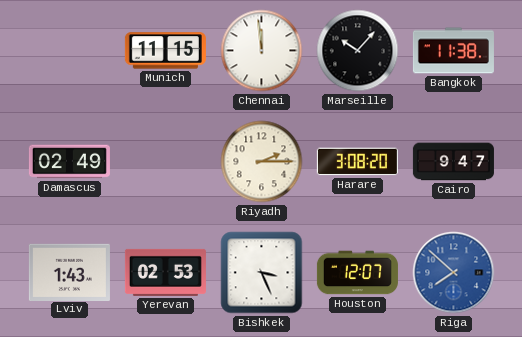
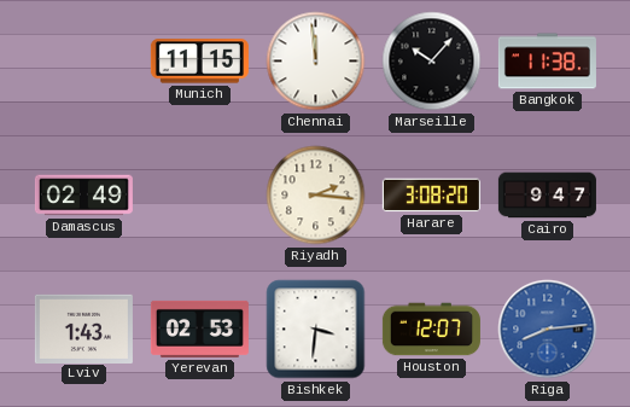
Riyadh: 2:15 -> 2:16 (316, 196)
Bishkek: 3:26 -> 3:31 (316, 330)
Riga: 7:52 -> 8:14 (548, 330)
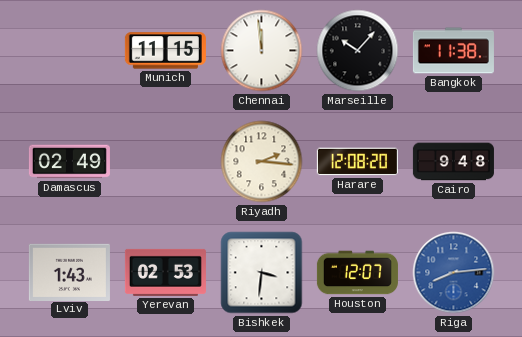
Harare: 3:08 -> 12:08 (357, 162)
Cairo: 9:47 -> 9:48 (453, 162)
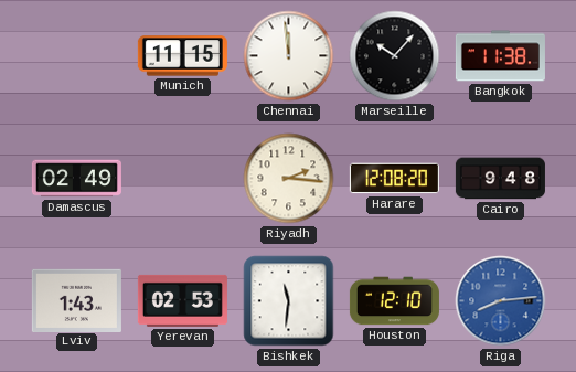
Bishkek: 3:31 -> 11:31 (289, 301)
Houston: 12:07 -> 12:10 (394, 301)
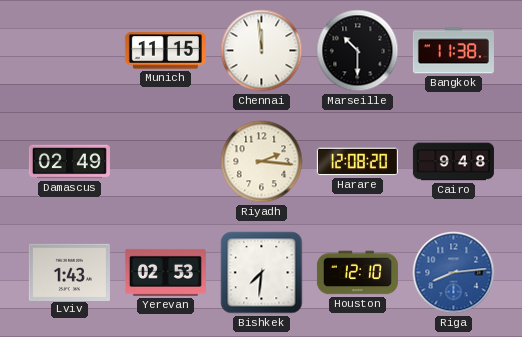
Marseille: 10:07 -> 10:30 (358, 51)
Bishkek: 11:31 -> 7:31 (262, 273)
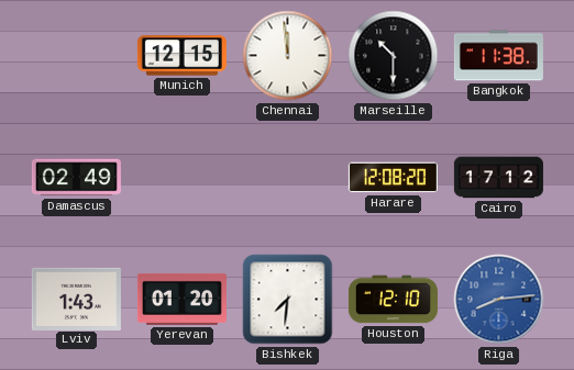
Munich: 11:15 -> 12:15 (181, 56)
Riyadh: 2:16 -> none (262, 162)
Cairo: 9:48 -> 17:12 (498, 178)
Yerevan: 02:53 -> 01:20 (181, 299)
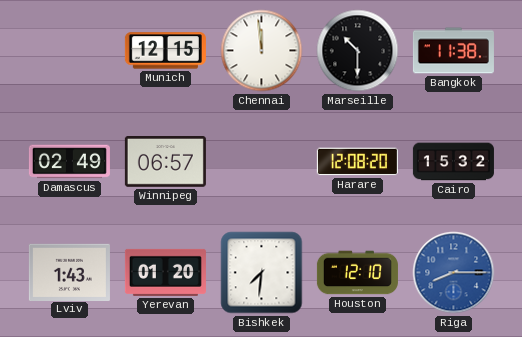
Winnipeg: none -> 06:57 (165, 162)
Cairo: 17:12 -> 15:32 (453, 162)
Riga: 8:14 -> 8:15 (454, 273)
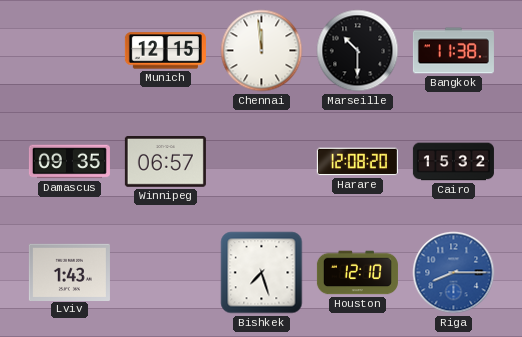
Damascus: 02:49 -> 09:35 (69, 162)
Yerevan: 01:20 -> none (165, 272)
Bishkek: 7:31 -> 7:27 (262, 273)
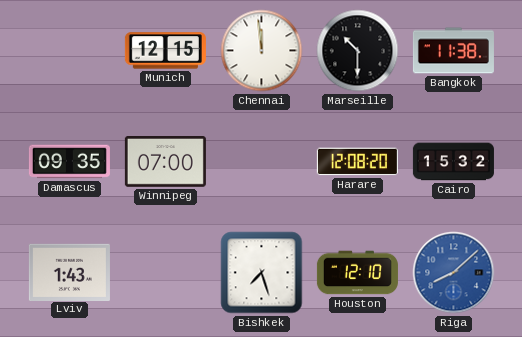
Winnipeg: 06:57 -> 07:00 (165, 162)
Riga: 8:15 -> 8:08 (454, 273)
